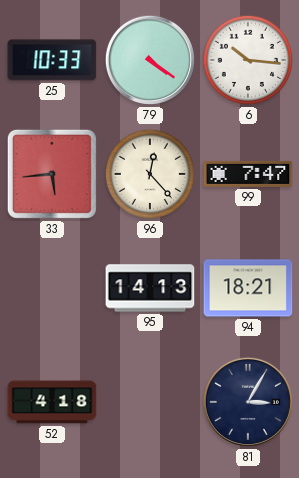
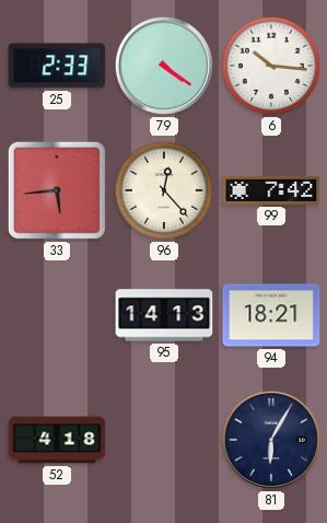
25: 10:33 -> 2:33 (57, 66)
99: 7:47 -> 7:42 (271, 190)
81: 3:05 -> 6:05 (271, 440)
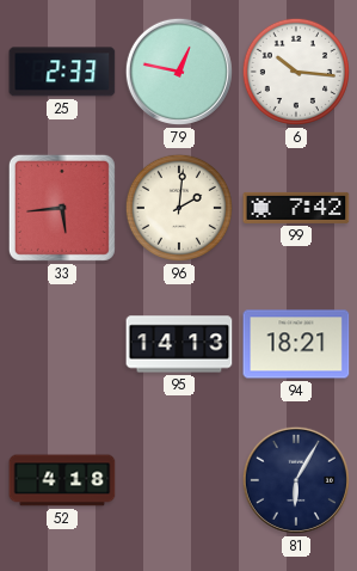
79: 4:21 -> 12:47 (179, 72)
96: 12:23 -> 2:01 (179, 208)
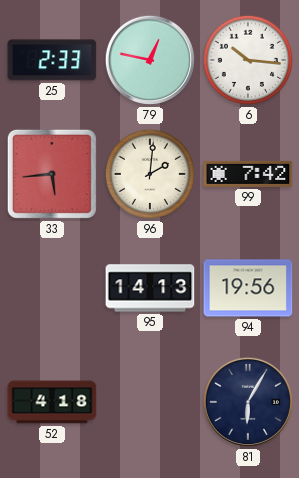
94: 18:21 -> 19:56 (248, 288)
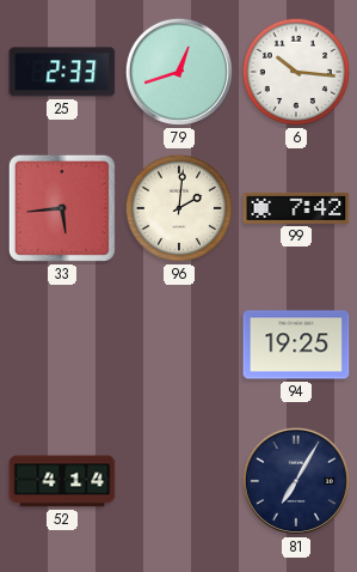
79: 12:47 -> 12:42 (179, 72)
95: 14:13 -> none (150, 288)
94: 19:56 -> 19:25 (296, 345)
52: 4:18 -> 4:14 (62, 481)
81: 6:05 -> 7:05 (296, 481)
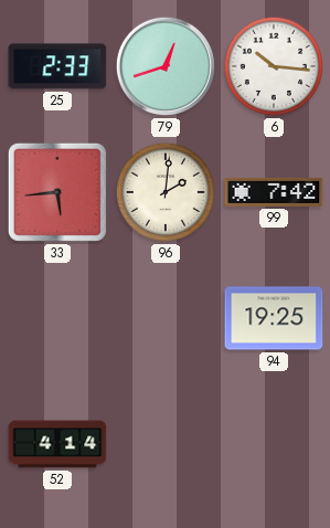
81: 7:05 -> none (296, 481)
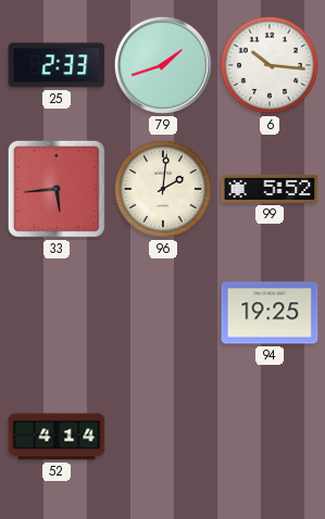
79: 12:42 -> 1:42 (163, 65)
99: 7:42 -> 5:52 (270, 189)
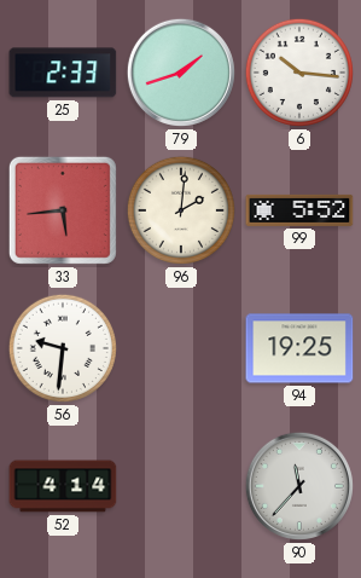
56: none -> 9:31 (63, 348)
90: none -> 11:37 (299, 486)
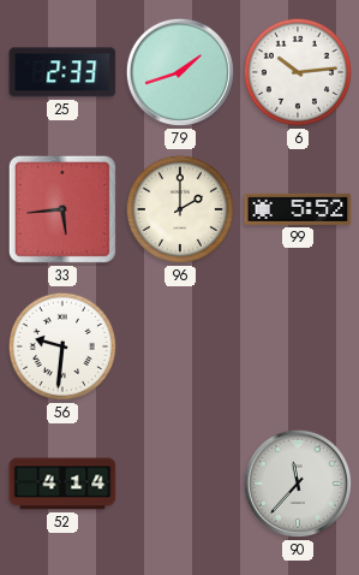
6: 10:16 -> 10:14 (298, 72)
96: 2:01 -> 2:00 (180, 209)
94: 19:25 -> none (299, 348)
